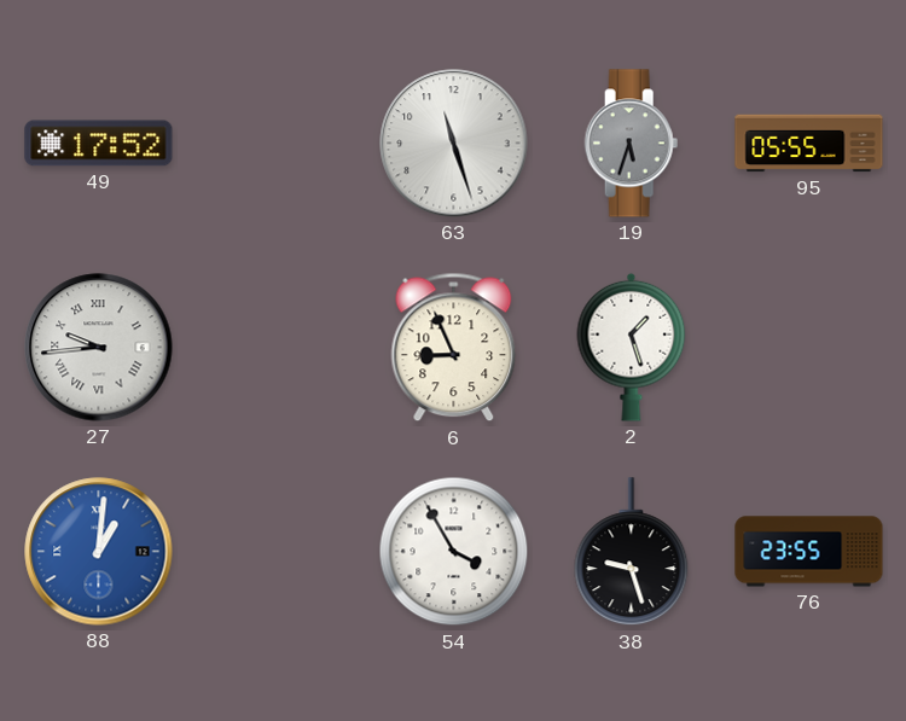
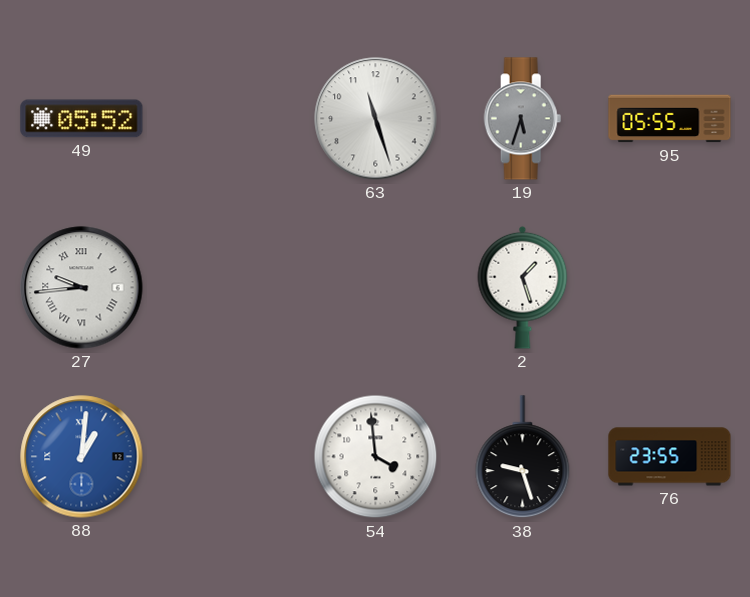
49: 17:52 -> 05:52 (82, 119)
6: 8:56 -> none (454, 348)
54: 3:55 -> 3:59 (376, 457)
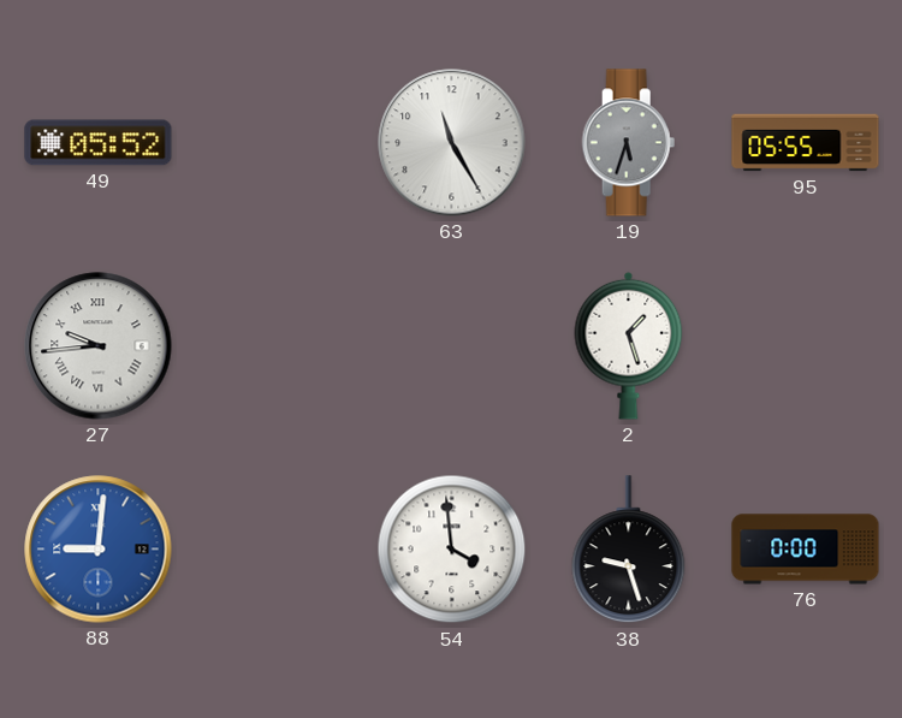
63: 11:27 -> 11:25 (452, 143)
88: 1:01 -> 9:01 (99, 550)
76: 23:55 -> 0:00 (806, 550)
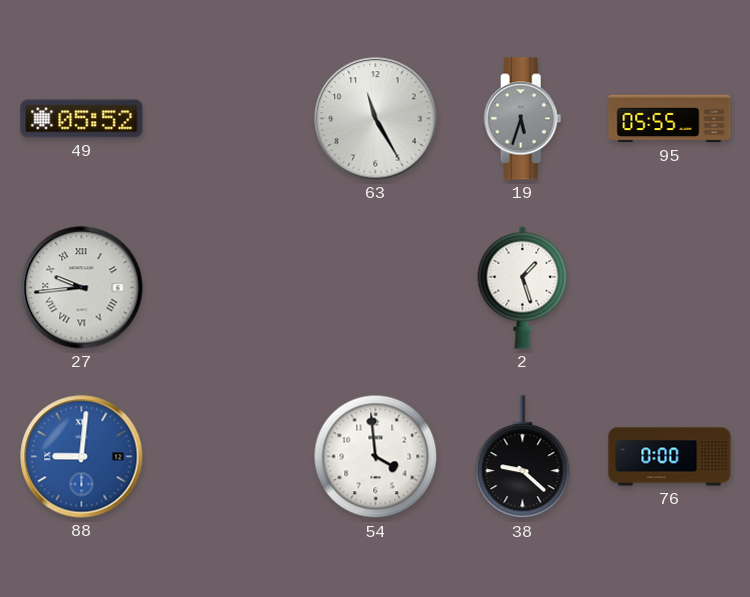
38: 9:27 -> 9:22 (523, 457)
